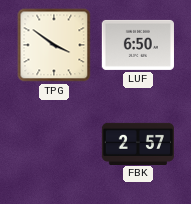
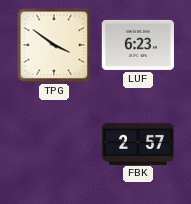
LUF: 6:50 -> 6:23 (137, 45)
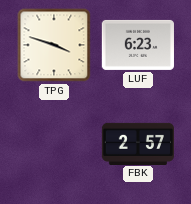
TPG: 3:51 -> 3:48 (54, 45)
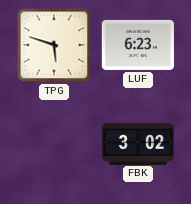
TPG: 3:48 -> 5:48 (54, 45)
FBK: 2:57 -> 3:02 (137, 143)
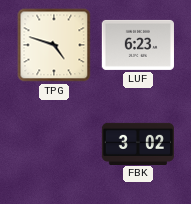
TPG: 5:48 -> 4:48 (54, 45)
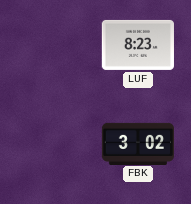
TPG: 4:48 -> none (54, 45)
LUF: 6:23 -> 8:23 (137, 45)
